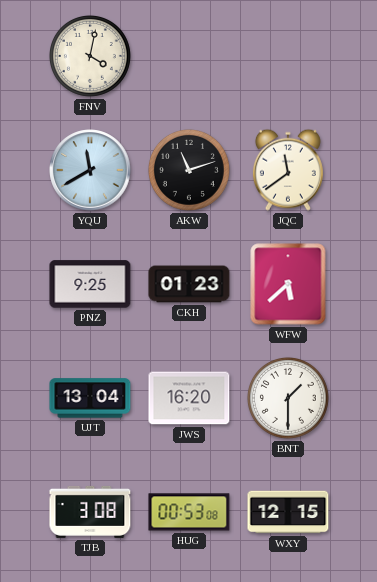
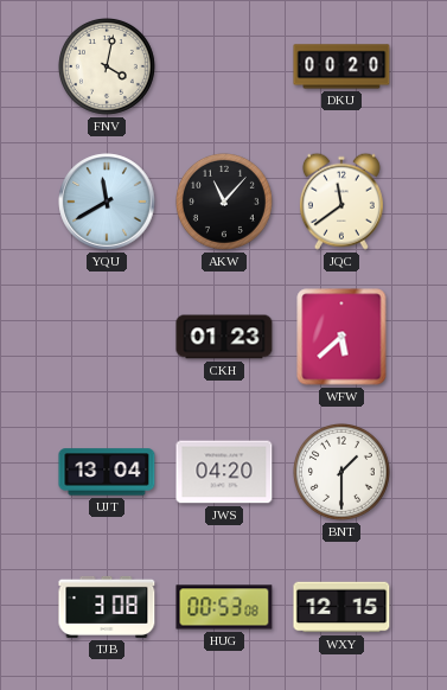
DKU: none -> 00:20 (341, 66)
AKW: 11:12 -> 11:07 (224, 202)
PNZ: 9:25 -> none (90, 284)
JWS: 16:20 -> 04:20 (224, 472)
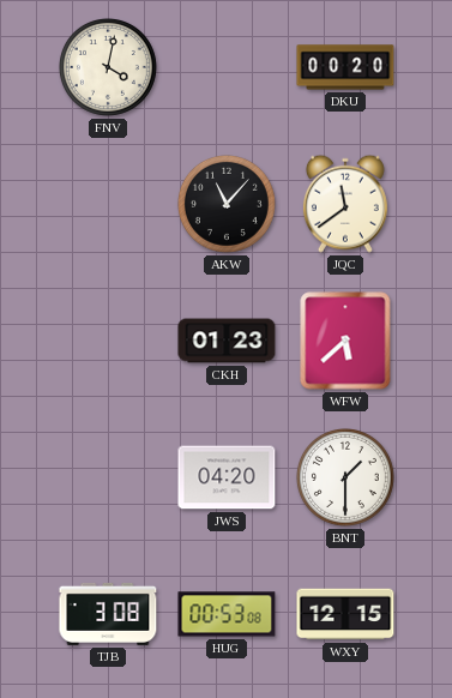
YQU: 11:40 -> none (107, 202)
UJT: 13:04 -> none (107, 472)
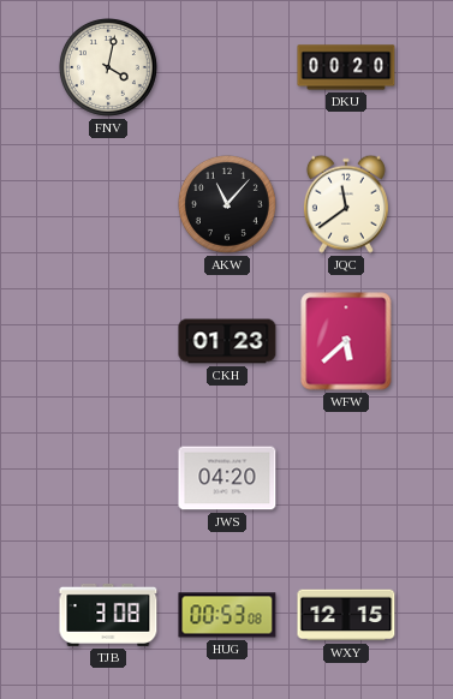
BNT: 1:30 -> none (345, 477)
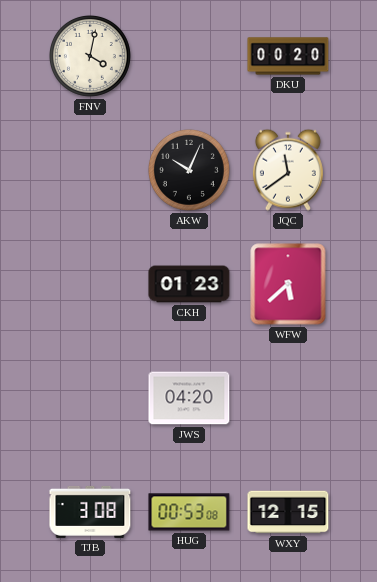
AKW: 11:07 -> 10:04 (189, 170)
